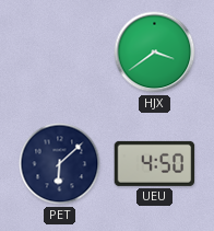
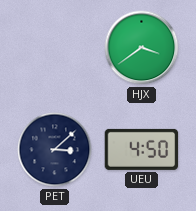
PET: 6:08 -> 3:08 (55, 150)
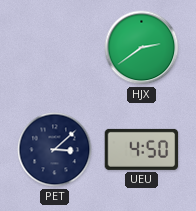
HJX: 3:39 -> 2:39 (142, 48)
